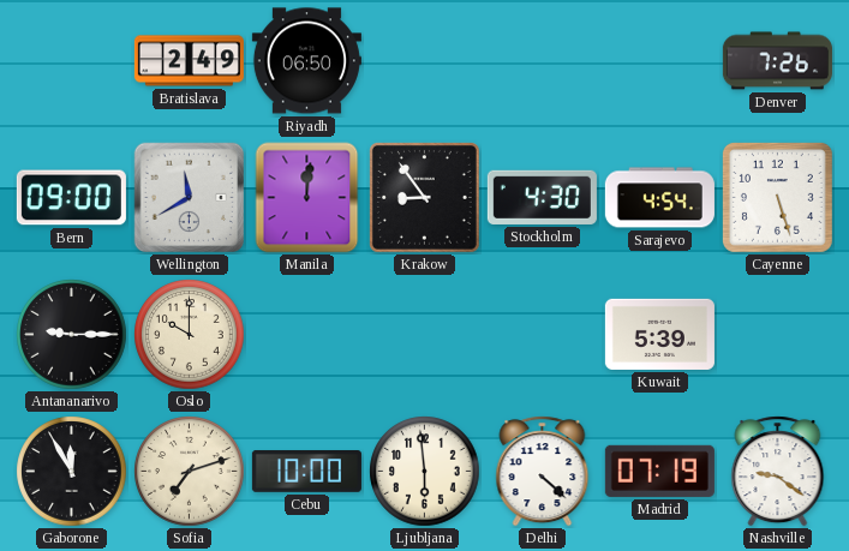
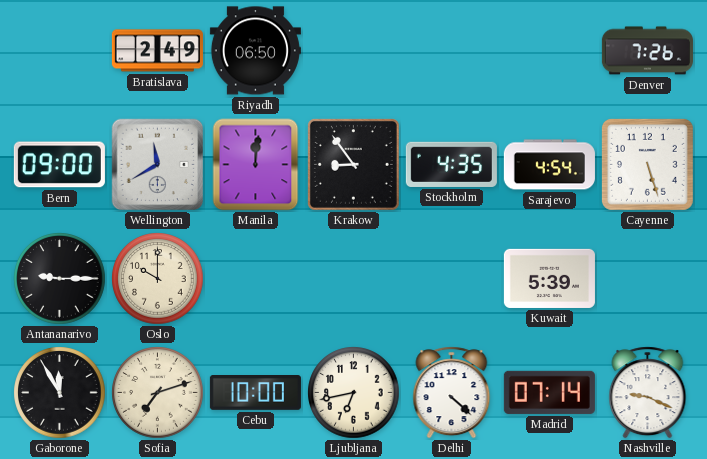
Stockholm: 4:30 -> 4:35 (451, 164)
Ljubljana: 5:59 -> 6:43 (354, 393)
Madrid: 07:19 -> 07:14 (549, 392)
Nashville: 9:21 -> 9:19 (648, 393)
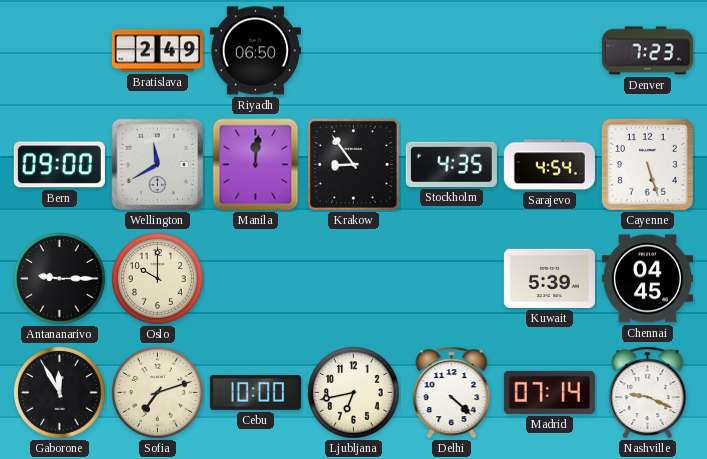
Denver: 7:26 -> 7:23 (647, 51)
Chennai: none -> 04:45 (647, 279)
